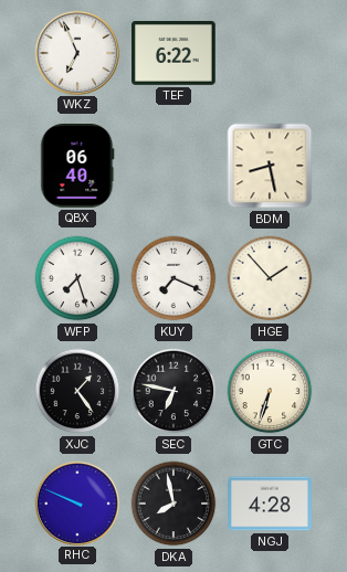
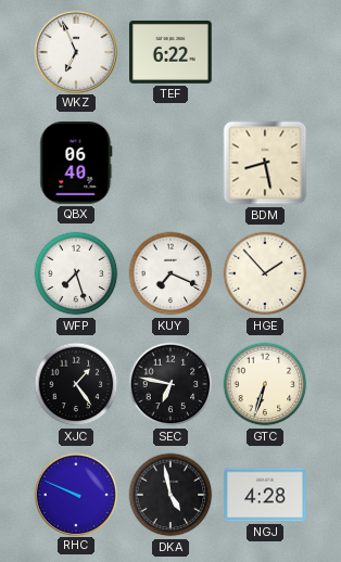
DKA: 7:58 -> 4:58 (171, 495)
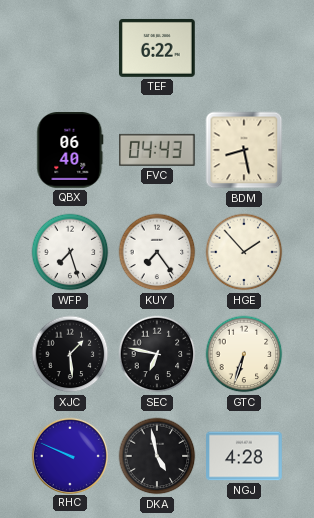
WKZ: 6:56 -> none (75, 51)
FVC: none -> 04:43 (158, 150)
KUY: 7:19 -> 7:24 (157, 252)
XJC: 1:24 -> 1:29 (70, 354)
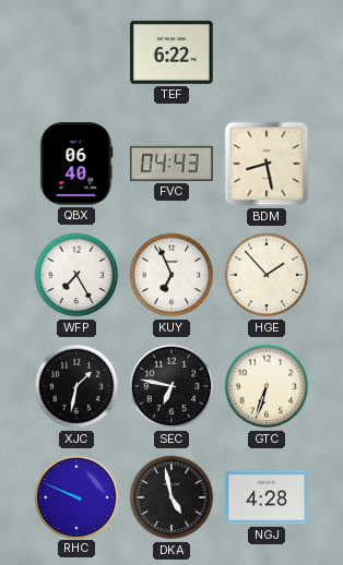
WFP: 7:27 -> 7:25 (76, 275)
KUY: 7:24 -> 6:56 (171, 275)
XJC: 1:29 -> 1:32 (76, 386)
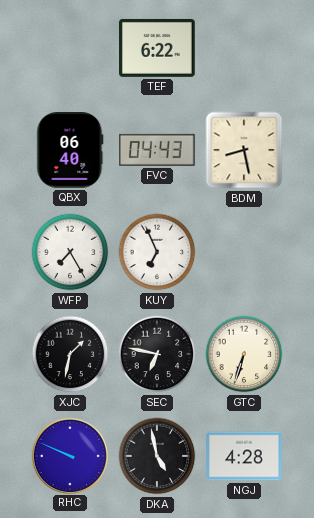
HGE: 1:53 -> none (267, 275)
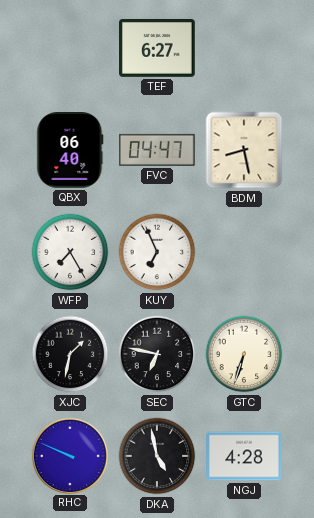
TEF: 6:22 -> 6:27 (158, 48)
FVC: 04:43 -> 04:47 (158, 150)
